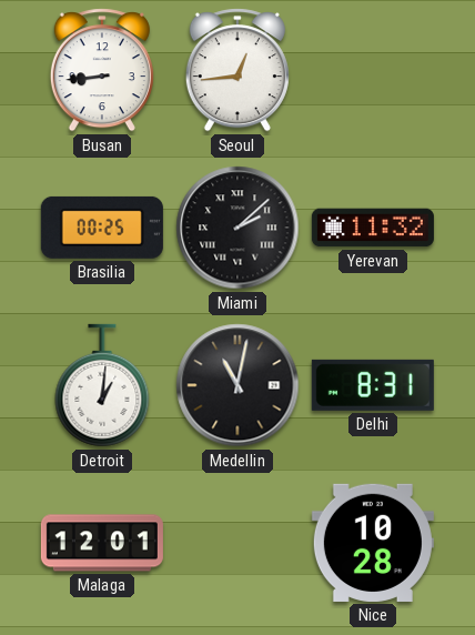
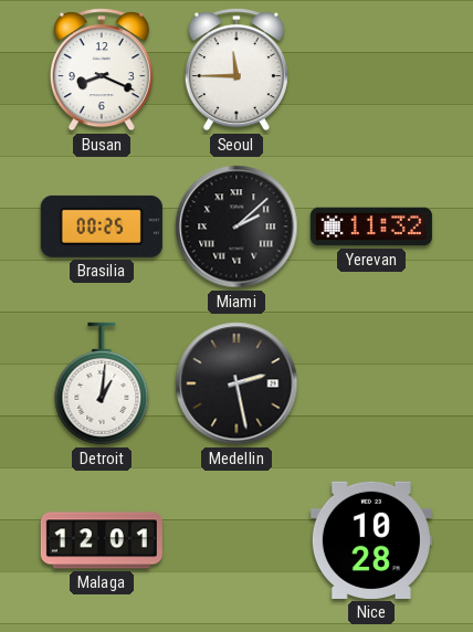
Busan: 8:44 -> 8:19 (102, 70)
Seoul: 12:44 -> 11:45 (236, 70)
Medellin: 11:02 -> 2:28 (236, 383)
Delhi: 8:31 -> none (373, 385)
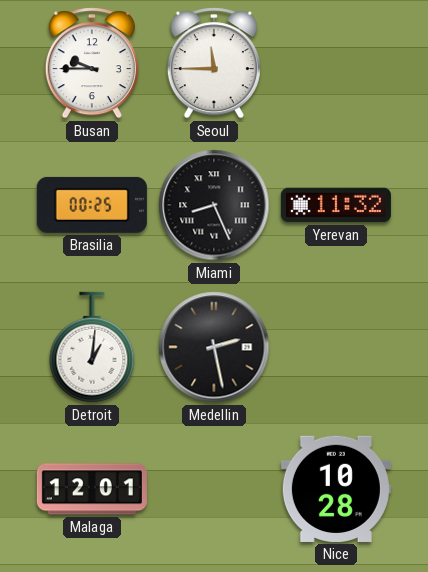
Busan: 8:19 -> 9:45 (92, 63)
Miami: 2:08 -> 8:26 (214, 205)
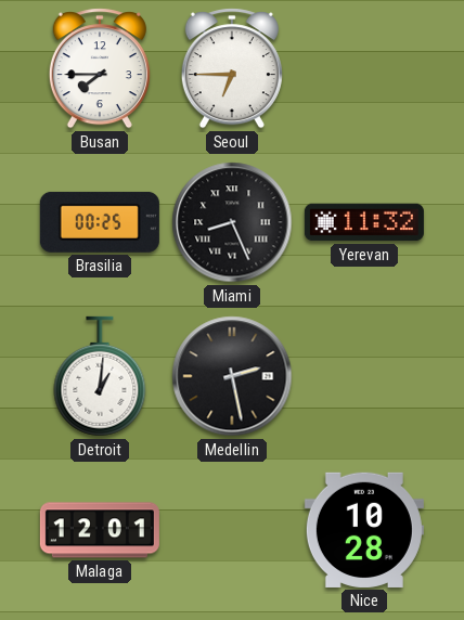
Busan: 9:45 -> 7:45 (100, 68)
Seoul: 11:45 -> 6:45 (232, 68)
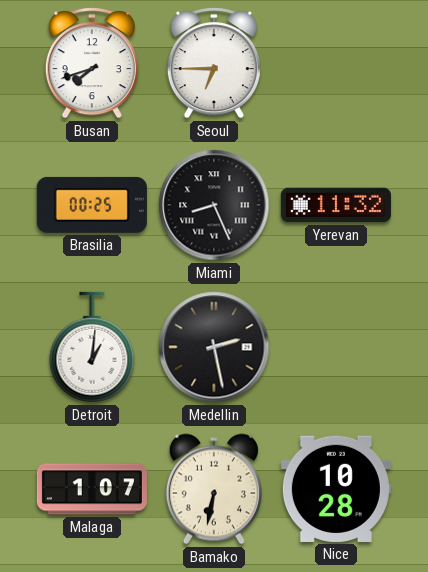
Busan: 7:45 -> 7:42 (92, 63)
Malaga: 12:01 -> 1:07 (92, 489)
Bamako: none -> 6:32 (214, 489)
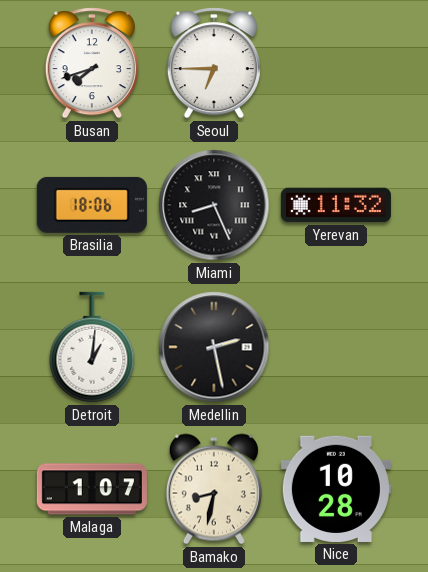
Brasilia: 00:25 -> 18:06 (92, 205)
Bamako: 6:32 -> 8:32 (214, 489)
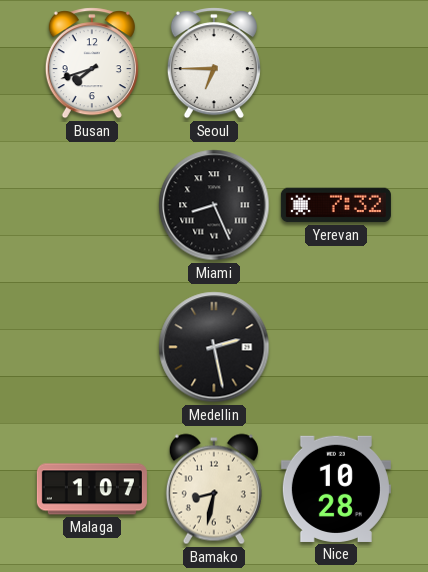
Brasilia: 18:06 -> none (92, 205)
Yerevan: 11:32 -> 7:32 (336, 205)
Detroit: 1:01 -> none (92, 347)
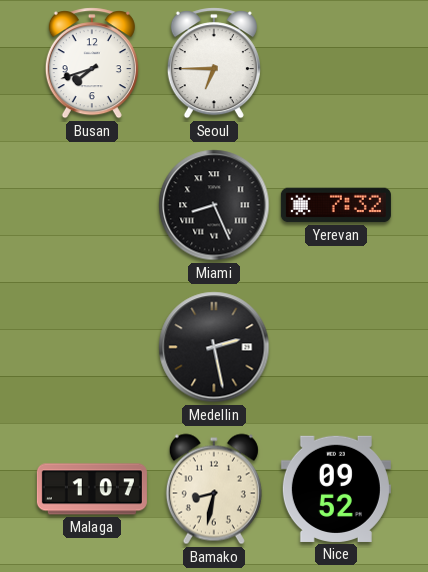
Nice: 10:28 -> 09:52 (336, 489)
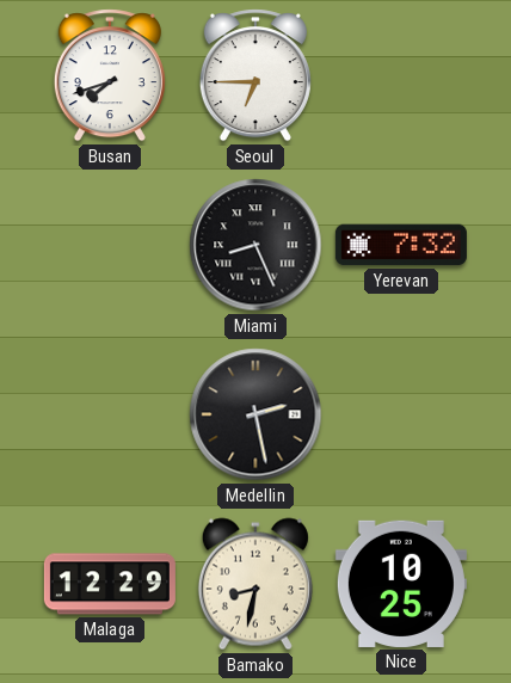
Malaga: 1:07 -> 12:29 (110, 584)
Nice: 09:52 -> 10:25 (401, 584)
